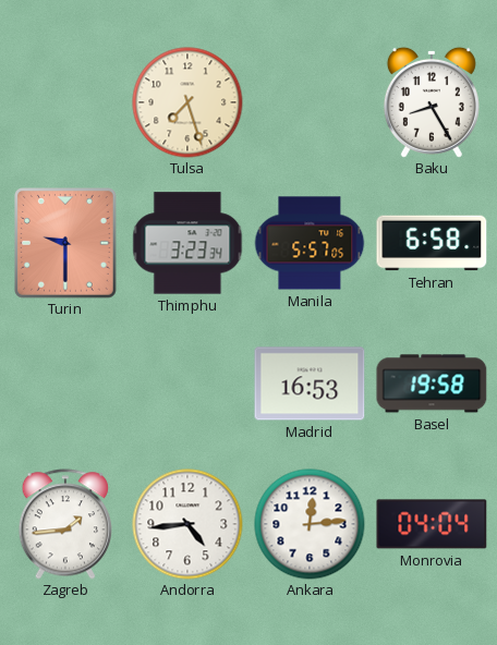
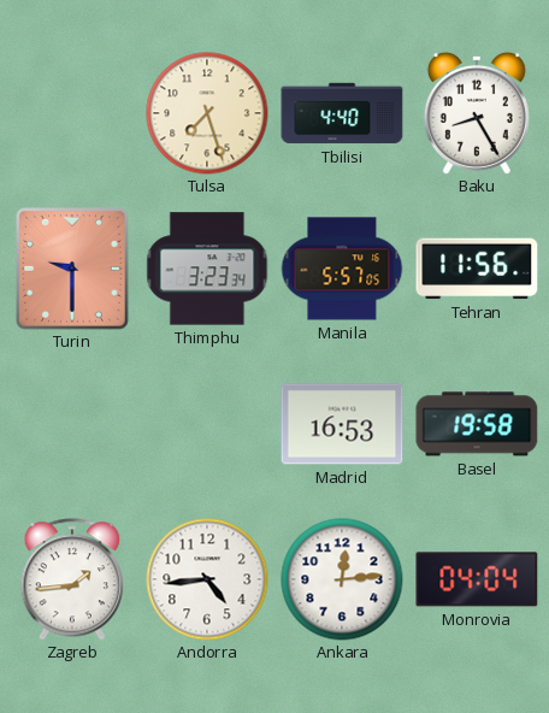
Tbilisi: none -> 4:40 (342, 113)
Tehran: 6:58 -> 11:56 (477, 269)
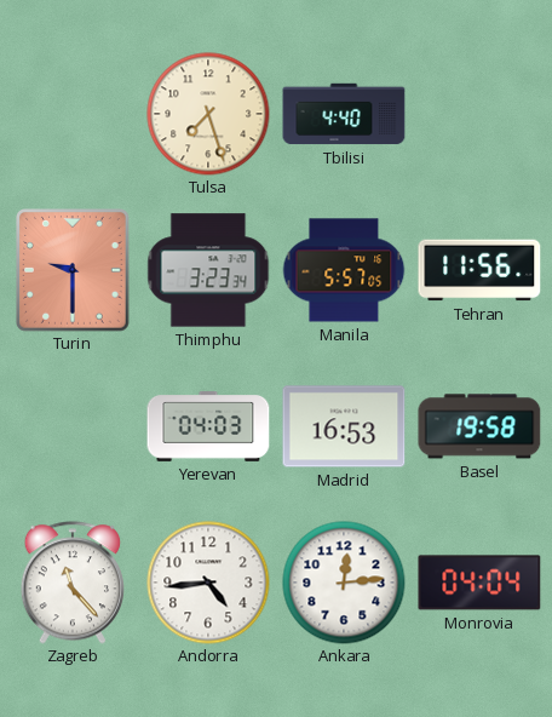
Baku: 8:25 -> none (477, 113)
Yerevan: none -> 04:03 (208, 426)
Zagreb: 1:44 -> 11:23 (73, 583)
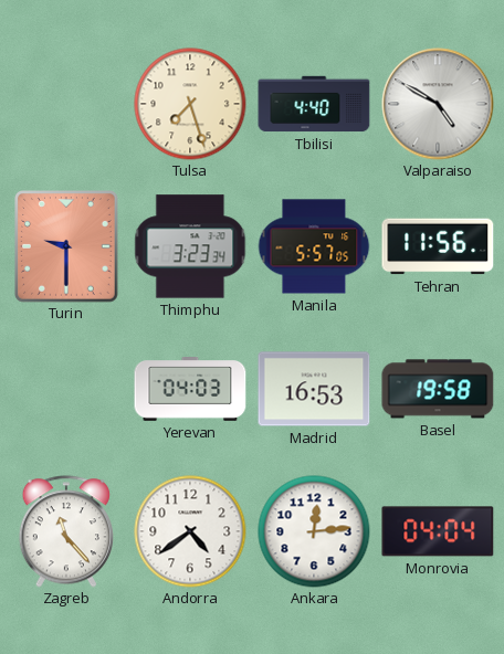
Valparaiso: none -> 4:50 (438, 104)
Andorra: 4:44 -> 4:39 (190, 531)
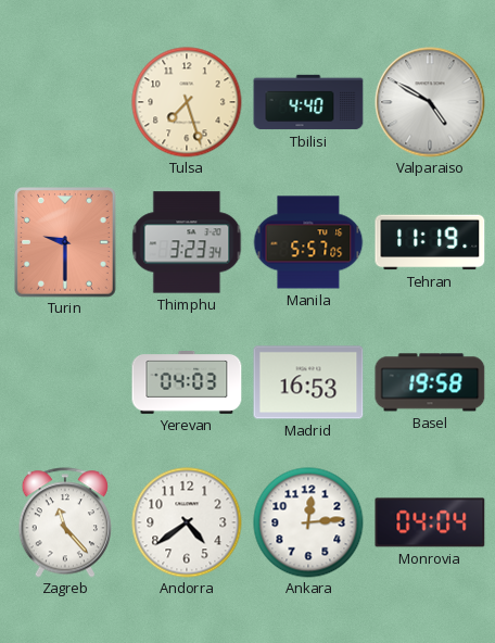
Tehran: 11:56 -> 11:19 (430, 242)
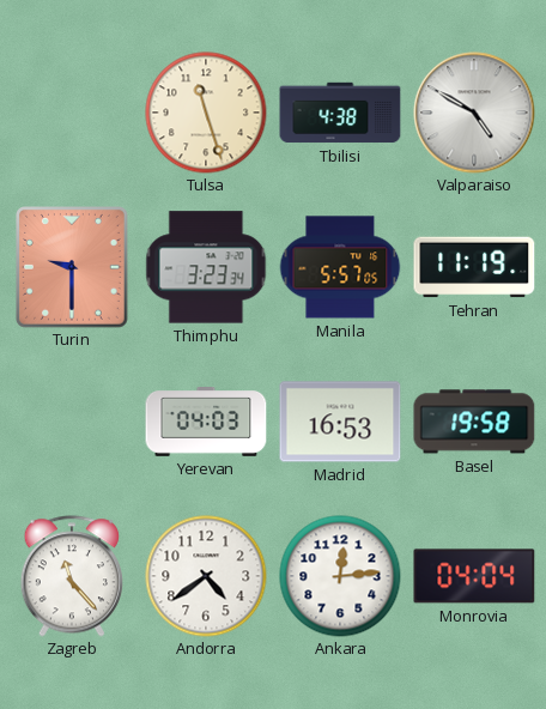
Tulsa: 7:27 -> 11:27 (206, 113)
Tbilisi: 4:40 -> 4:38 (340, 113)
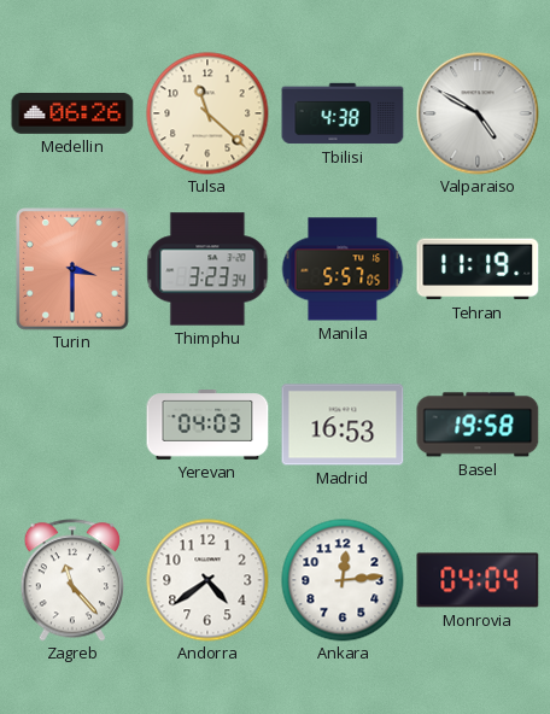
Medellin: none -> 06:26 (72, 113)
Tulsa: 11:27 -> 11:22 (207, 113)
Turin: 9:30 -> 3:30 (74, 270)
